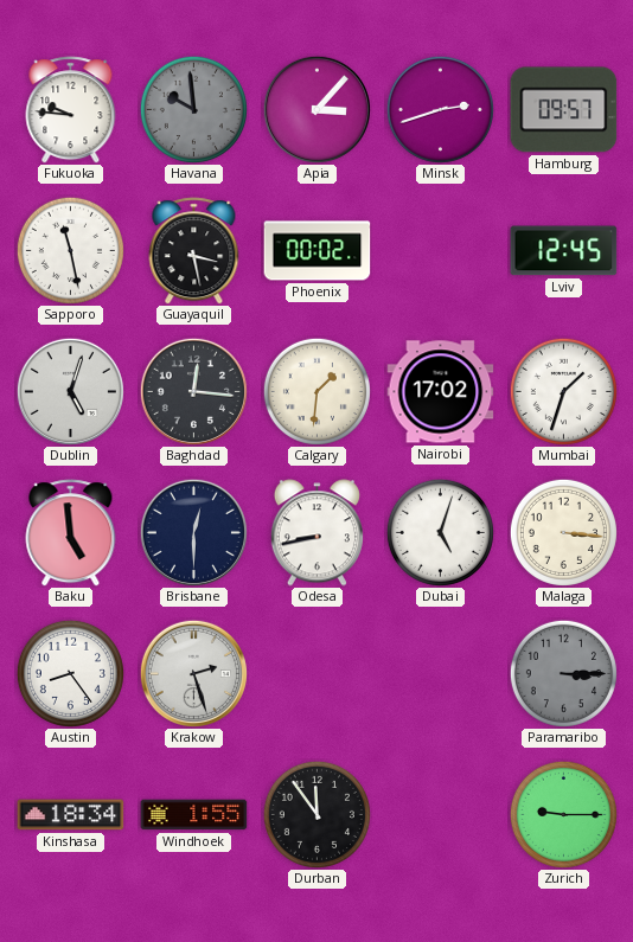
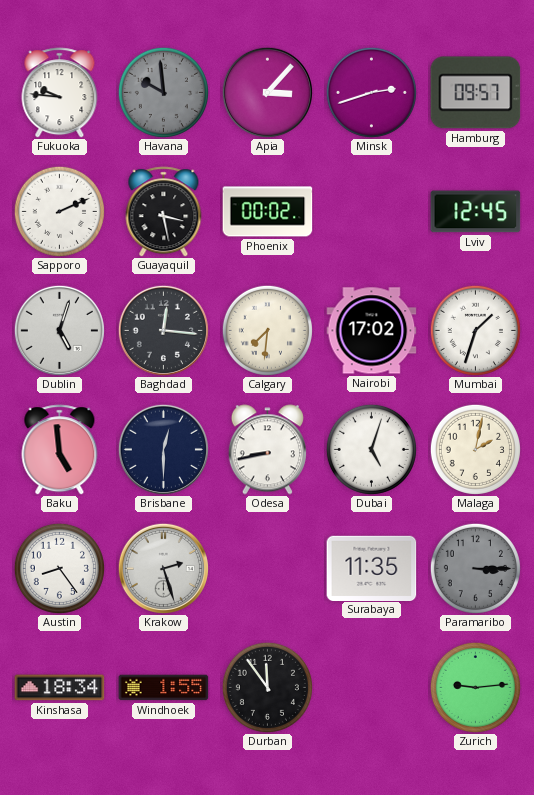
Sapporo: 11:28 -> 2:11 (59, 211)
Calgary: 1:31 -> 7:31 (267, 330)
Malaga: 3:16 -> 2:02 (475, 449)
Surabaya: none -> 11:35 (372, 568)
Zurich: 9:15 -> 9:14 (475, 687)
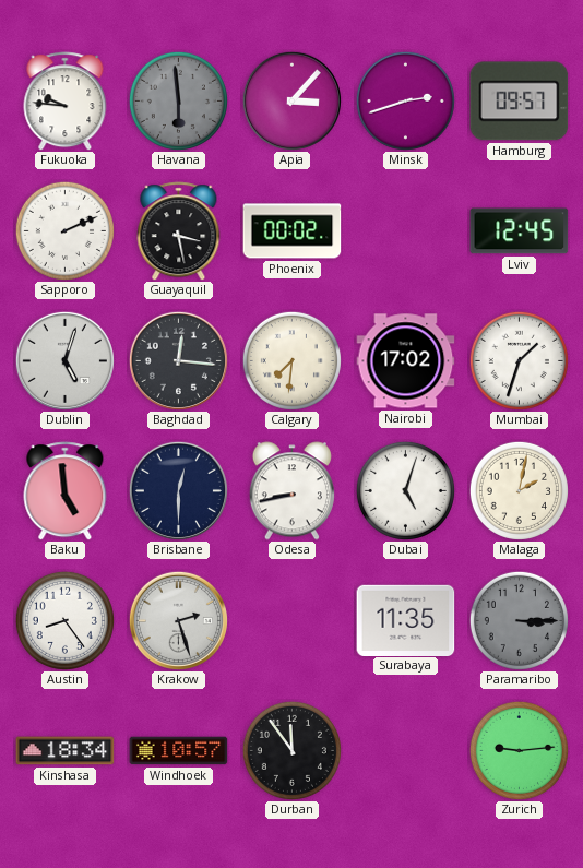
Havana: 9:59 -> 5:59 (178, 100)
Windhoek: 1:55 -> 10:57 (179, 751)
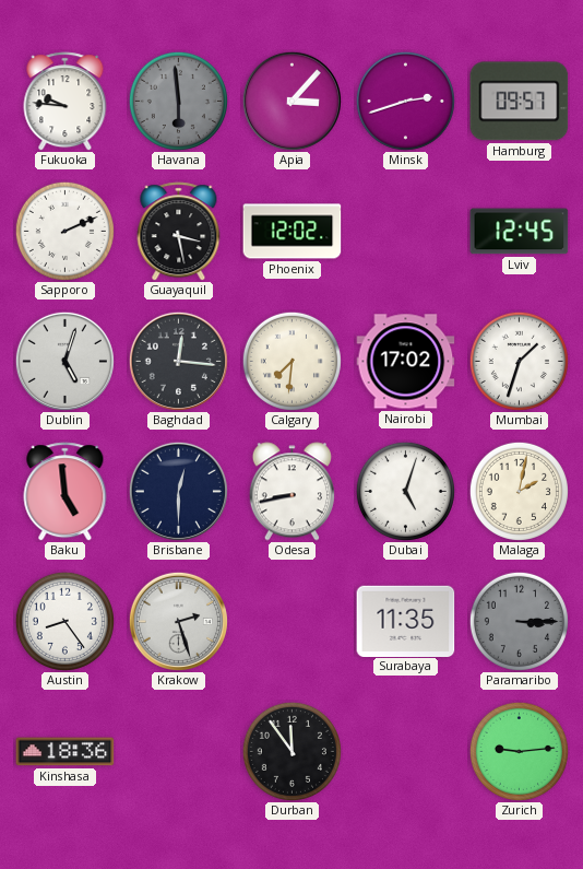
Phoenix: 00:02 -> 12:02 (293, 232)
Kinshasa: 18:34 -> 18:36 (66, 752)
Windhoek: 10:57 -> none (179, 751)
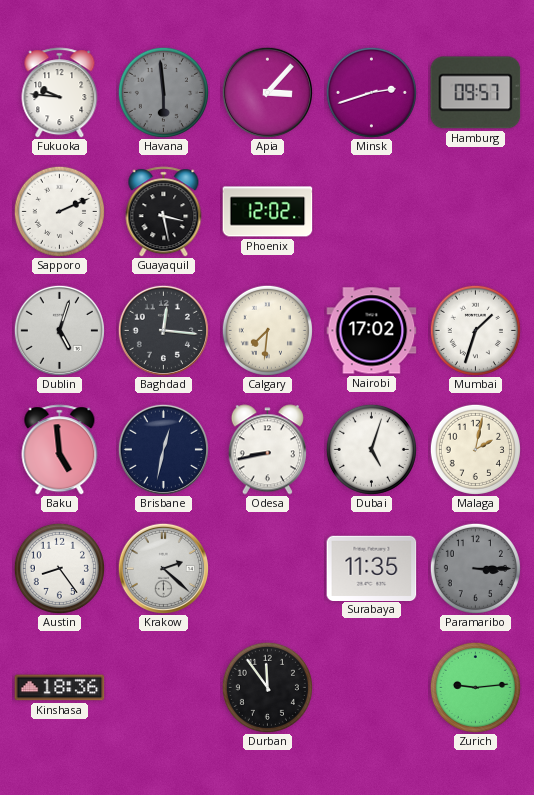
Lviv: 12:45 -> none (520, 232)
Brisbane: 12:30 -> 12:32 (163, 449)
Krakow: 2:27 -> 2:22 (163, 568)
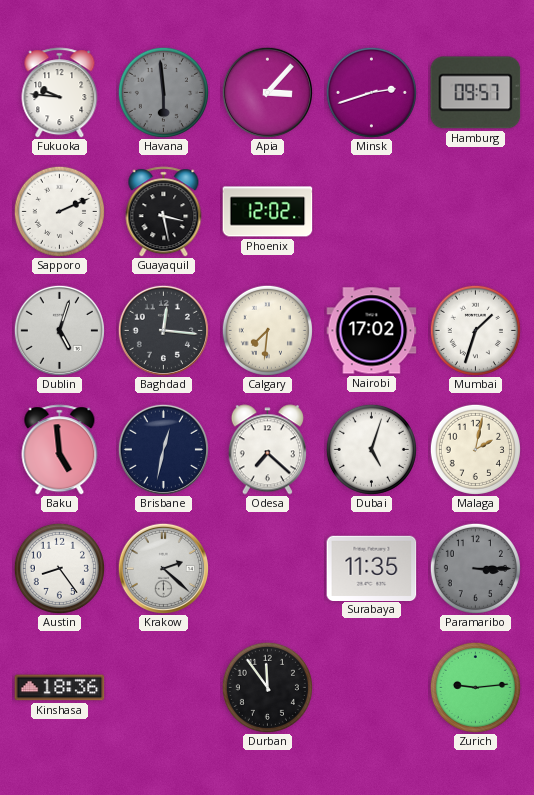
Odesa: 8:43 -> 7:22 (267, 450)
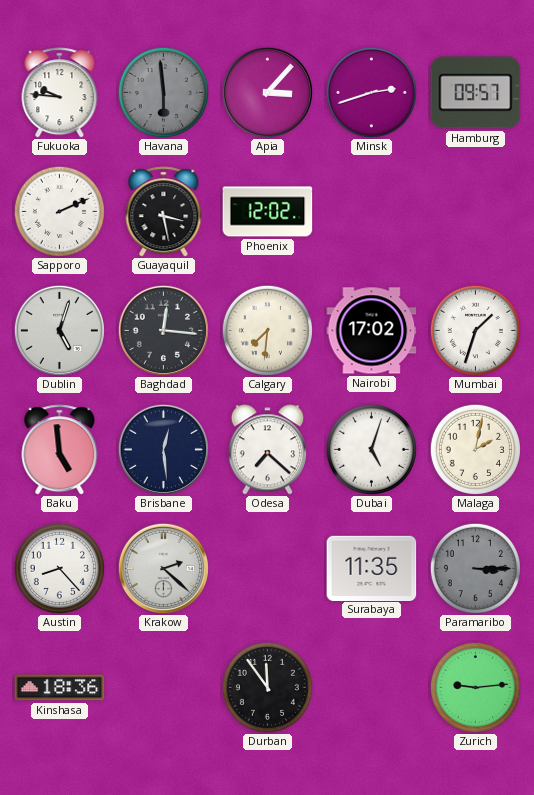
Brisbane: 12:32 -> 12:29 (163, 449)
Austin: 8:24 -> 8:23 (59, 568)
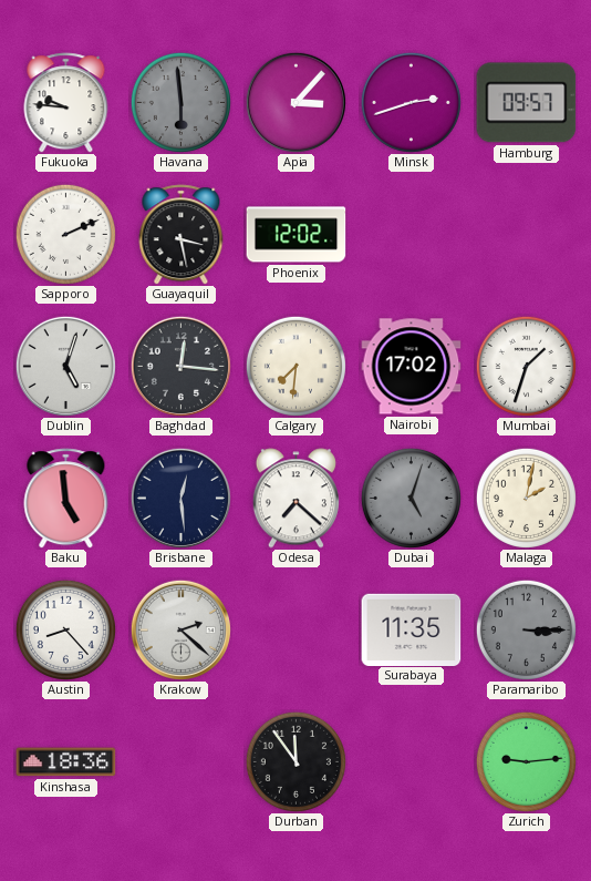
Dubai dial: white -> grey (411, 498)
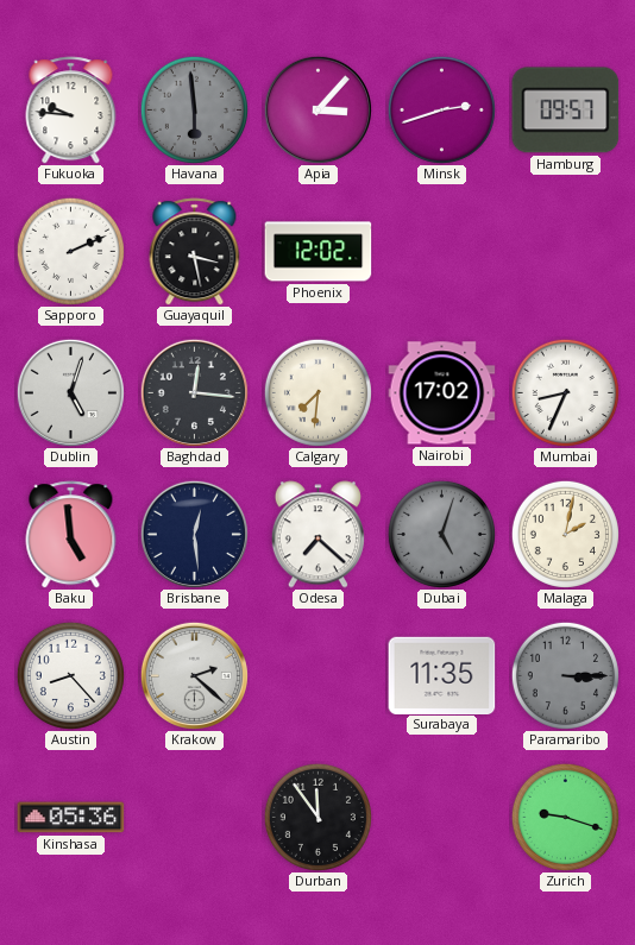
Mumbai: 1:33 -> 8:34 (565, 392)
Kinshasa: 18:36 -> 05:36 (71, 818)
Zurich: 9:14 -> 9:18 (565, 817)
